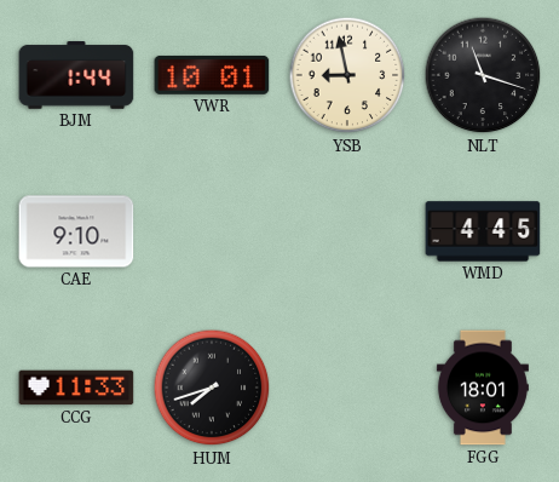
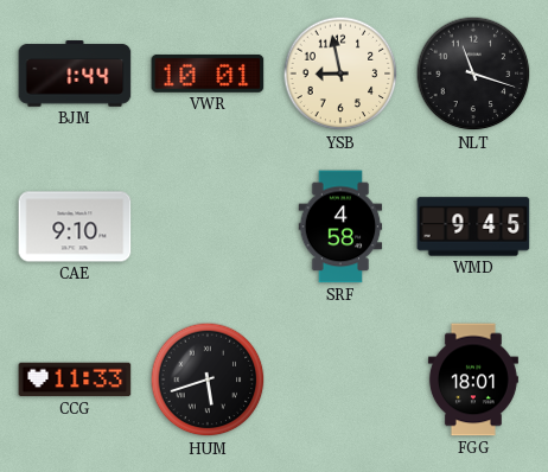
SRF: none -> 4:58 (340, 227)
WMD: 4:45 -> 9:45 (473, 227)
HUM: 7:42 -> 5:42 (208, 379)
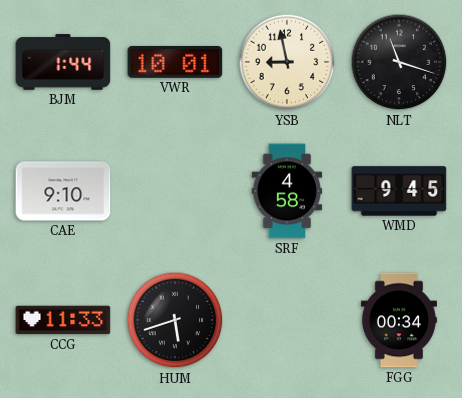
FGG: 18:01 -> 00:34 (399, 320)
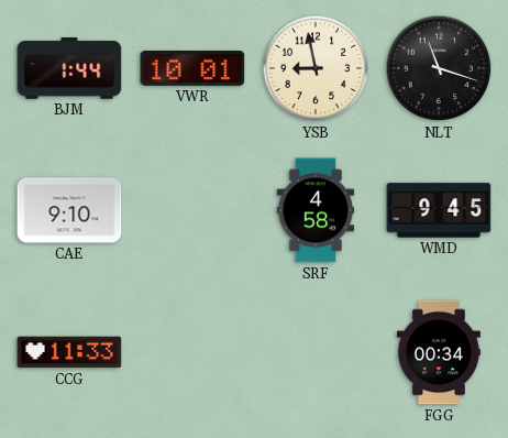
HUM: 5:42 -> none (175, 320)
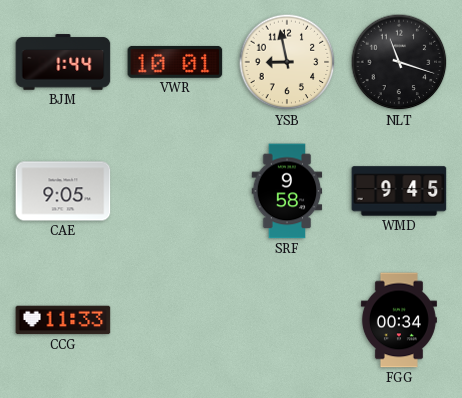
CAE: 9:10 -> 9:05 (63, 191)
SRF: 4:58 -> 9:58 (287, 191)
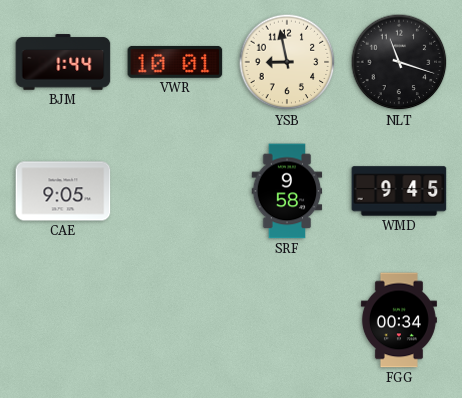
CCG: 11:33 -> none (63, 320)
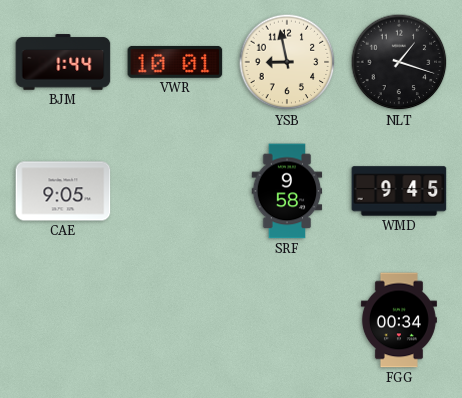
NLT: 11:18 -> 1:18 (399, 62)
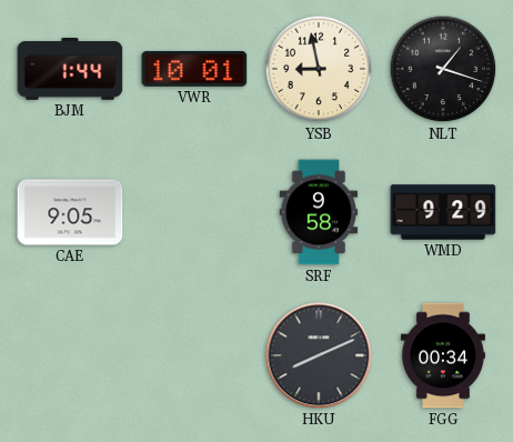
WMD: 9:45 -> 9:29 (443, 212)
HKU: none -> 8:11 (319, 355)
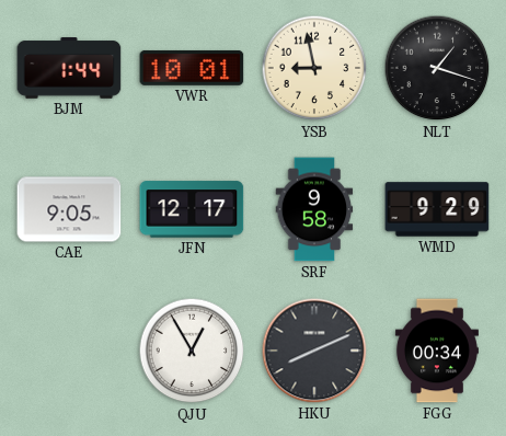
JFN: none -> 12:17 (192, 209)
QJU: none -> 12:55 (192, 351)
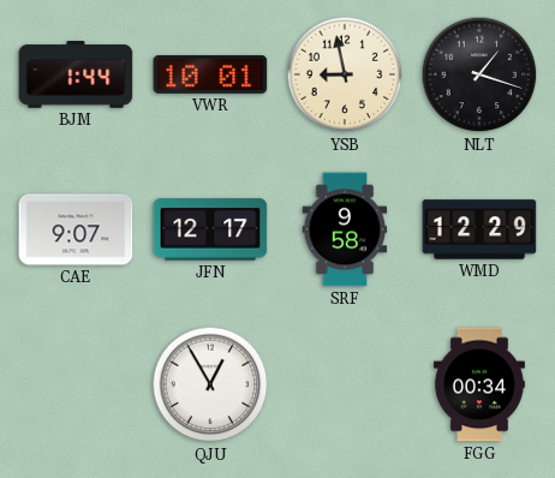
CAE: 9:05 -> 9:07 (76, 229)
WMD: 9:29 -> 12:29 (479, 229)
HKU: 8:11 -> none (314, 351)
